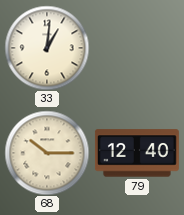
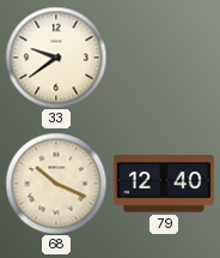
33: 1:01 -> 9:39 (56, 58)
68: 10:15 -> 10:19 (56, 184)
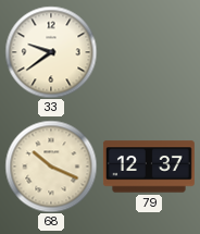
79: 12:40 -> 12:37 (149, 167)
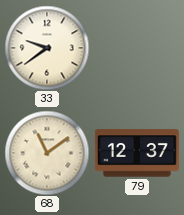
68: 10:19 -> 11:09 (47, 153)
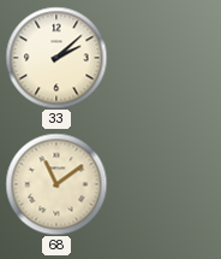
33: 9:39 -> 2:08 (56, 58)
79: 12:37 -> none (137, 153)
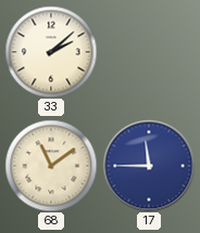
17: none -> 11:45 (149, 166)
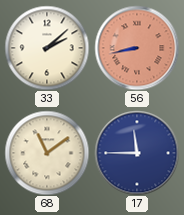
56: none -> 8:43 (137, 48)
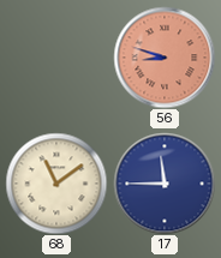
33: 2:08 -> none (47, 48)
56: 8:43 -> 8:48 (165, 58)
